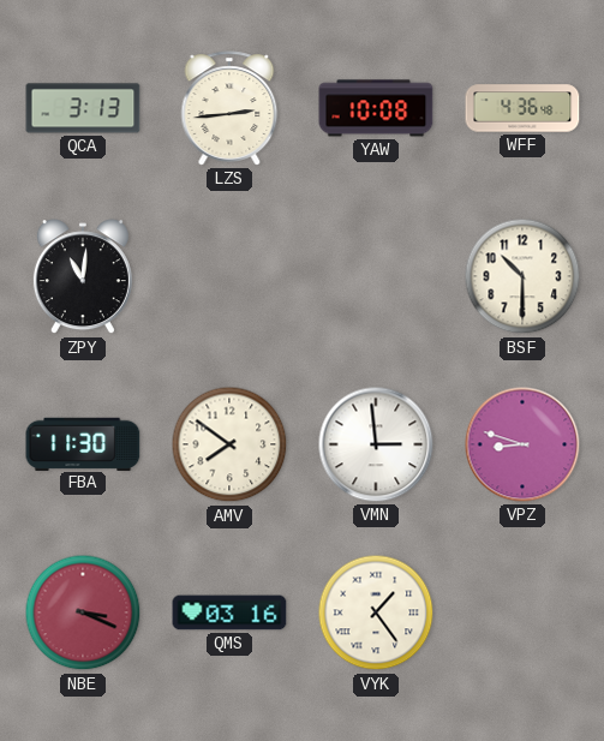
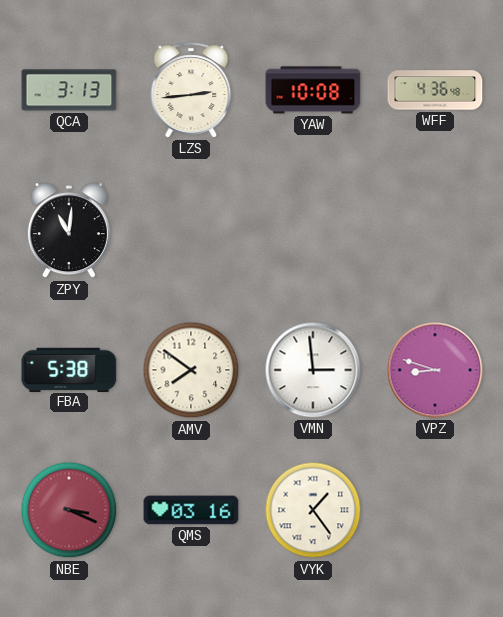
BSF: 10:30 -> none (522, 276)
FBA: 11:30 -> 5:38 (69, 369)
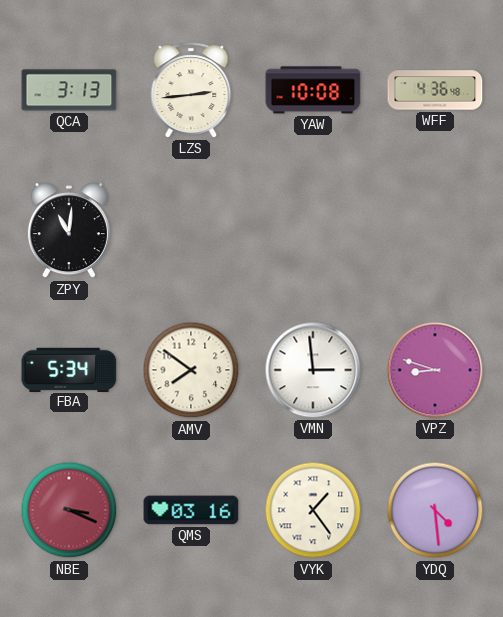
FBA: 5:38 -> 5:34 (69, 369)
YDQ: none -> 4:29 (435, 510)
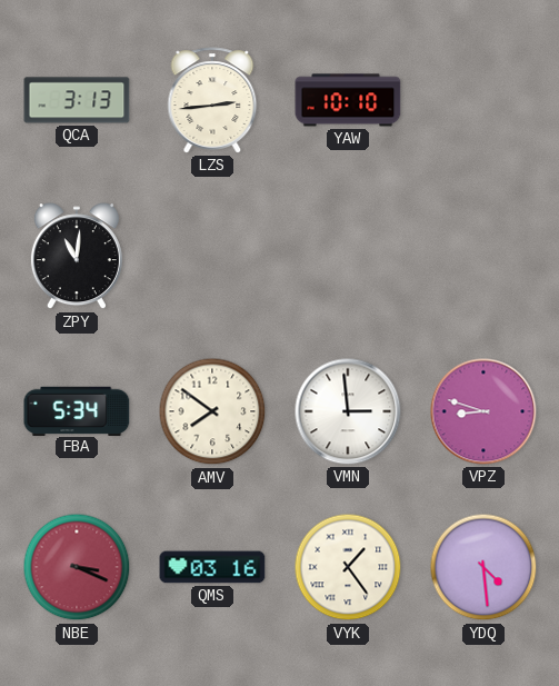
YAW: 10:08 -> 10:10 (348, 100)
WFF: 4:36 -> none (435, 90)
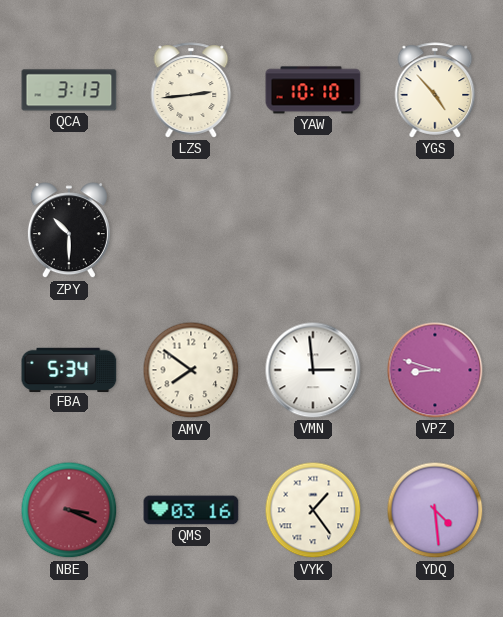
YGS: none -> 4:53 (435, 90)
ZPY: 11:01 -> 10:30 (69, 231)
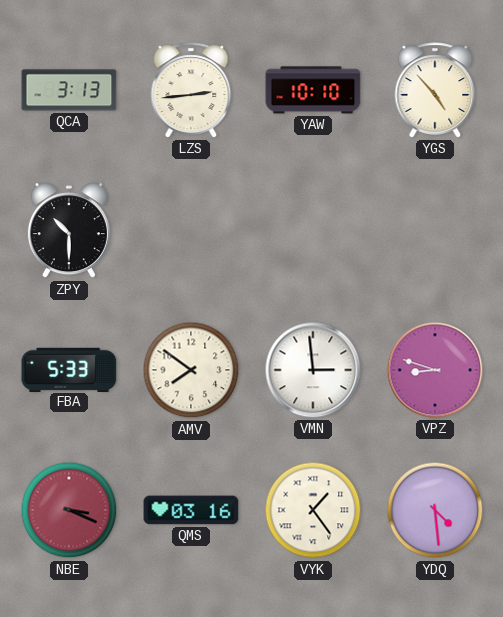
FBA: 5:34 -> 5:33 (69, 369)
